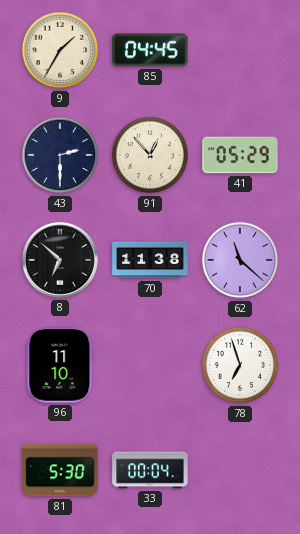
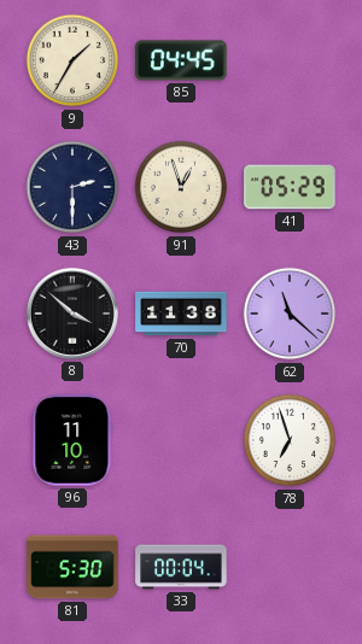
91: 12:53 -> 12:57 (181, 187)
8: 6:52 -> 3:52 (72, 314)
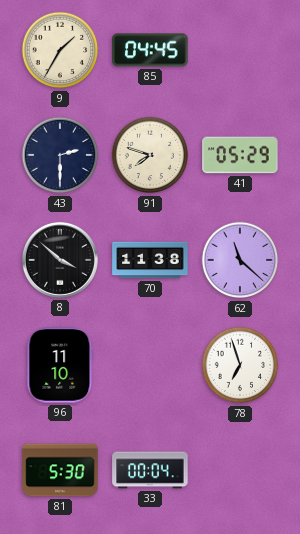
91: 12:57 -> 7:48 (150, 155)
